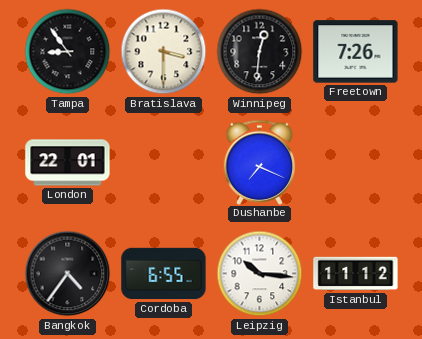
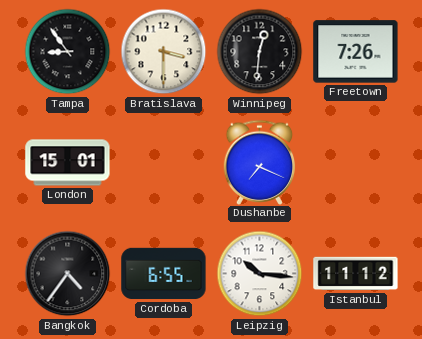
London: 22:01 -> 15:01 (68, 163)
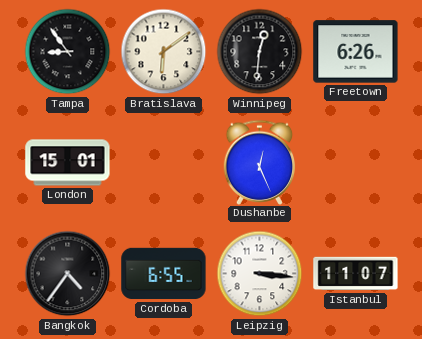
Bratislava: 3:30 -> 6:09 (164, 52)
Freetown: 7:26 -> 6:26 (356, 52)
Dushanbe: 7:19 -> 12:26 (260, 162)
Leipzig: 10:16 -> 3:16 (260, 274)
Istanbul: 11:12 -> 11:07 (356, 274)
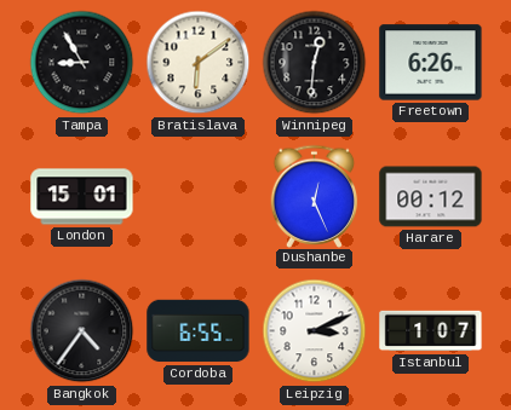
Tampa: 8:54 -> 8:55 (82, 63)
Harare: none -> 00:12 (431, 197)
Leipzig: 3:16 -> 3:11 (315, 331)
Istanbul: 11:07 -> 1:07 (431, 331)
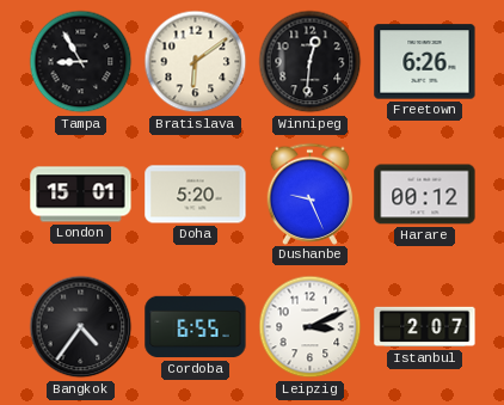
Doha: none -> 5:20 (196, 195)
Dushanbe: 12:26 -> 9:26 (311, 194)
Istanbul: 1:07 -> 2:07 (425, 327)
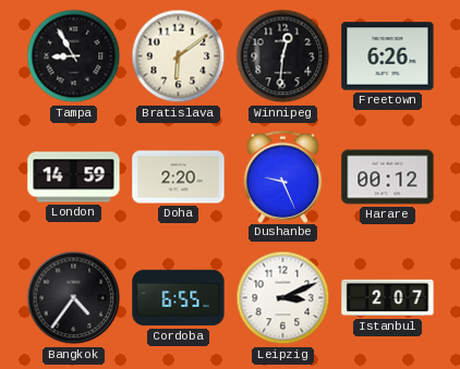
London: 15:01 -> 14:59 (74, 177)
Doha: 5:20 -> 2:20 (179, 177)
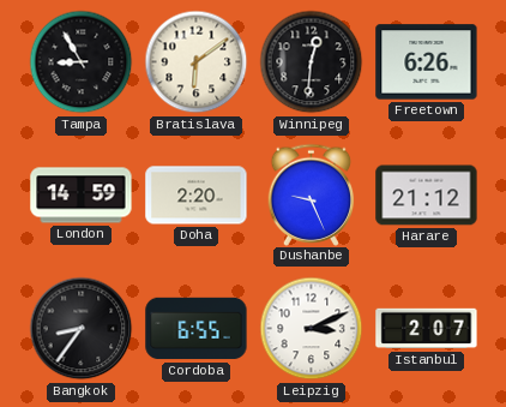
Harare: 00:12 -> 21:12 (427, 196)
Bangkok: 4:36 -> 8:36 (82, 329)
